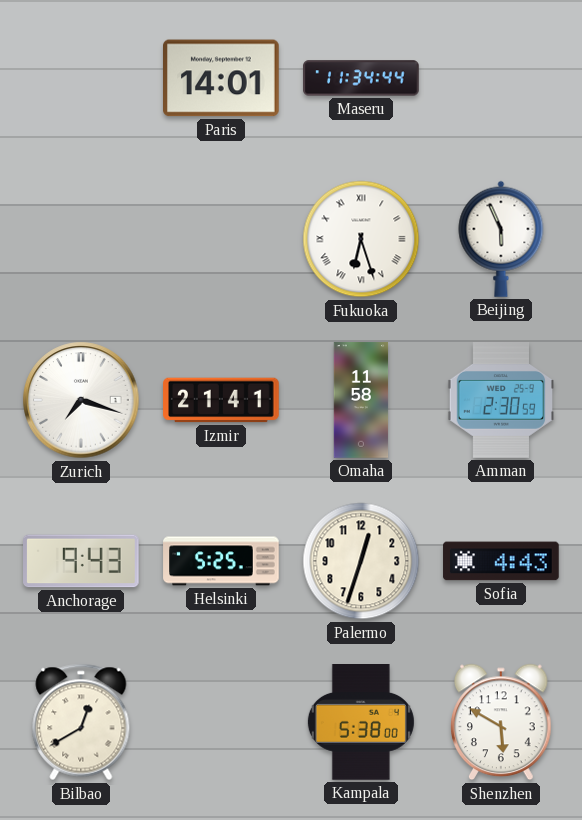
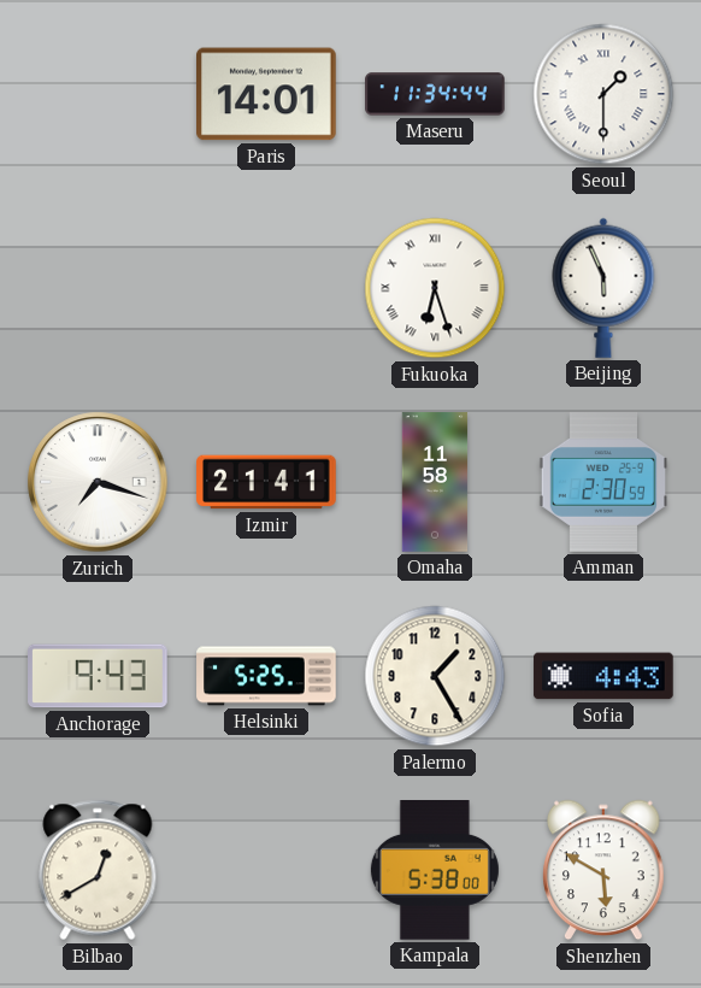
Seoul: none -> 1:30 (603, 94)
Palermo: 12:33 -> 1:25 (435, 676)
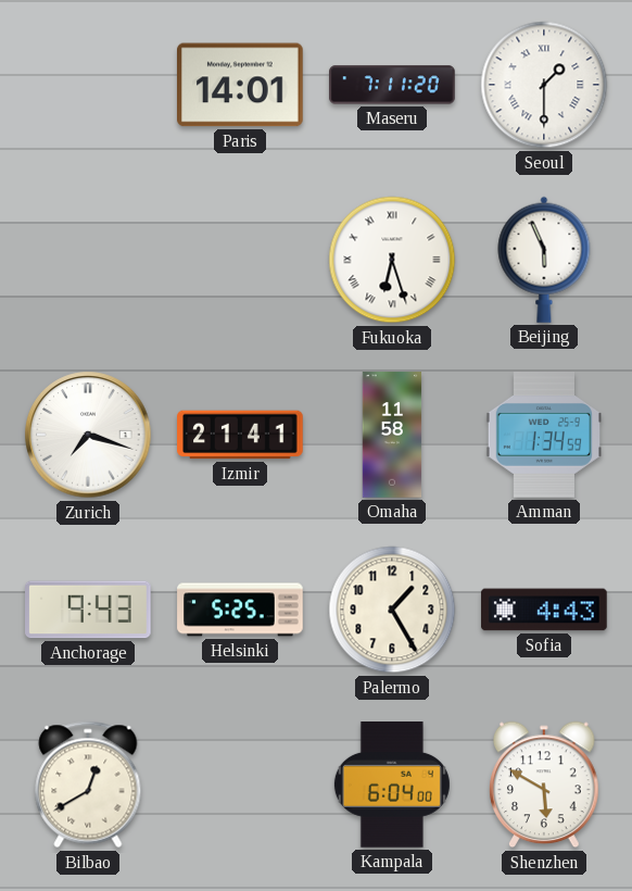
Maseru: 11:34 -> 7:11 (392, 85)
Amman: 2:30 -> 1:34 (543, 435)
Kampala: 5:38 -> 6:04 (392, 786)
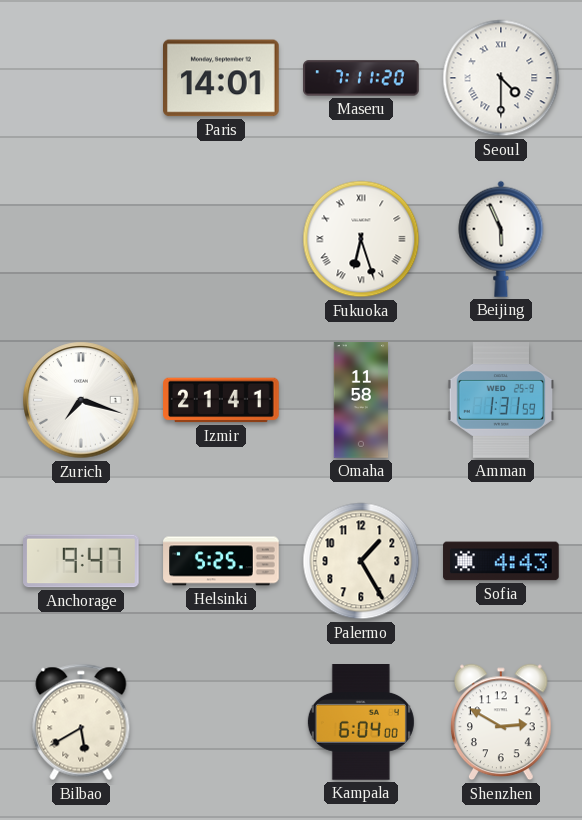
Seoul: 1:30 -> 4:30 (501, 78)
Amman: 1:34 -> 1:31 (500, 400)
Anchorage: 9:43 -> 9:47 (81, 561)
Bilbao: 12:40 -> 5:40 (81, 722)
Shenzhen: 5:50 -> 2:50 (502, 722)
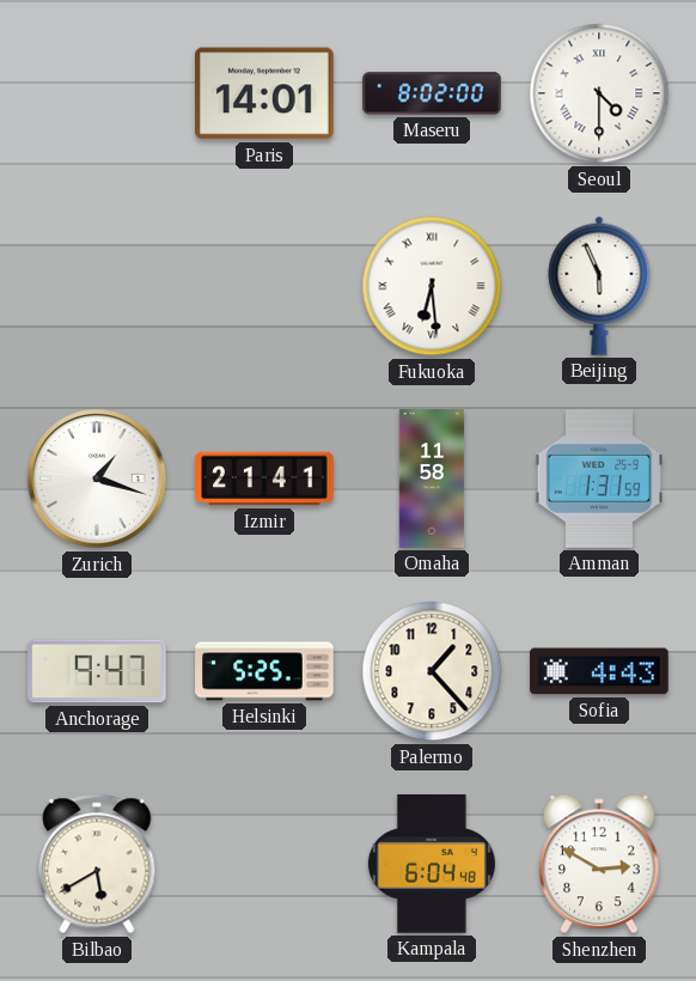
Maseru: 7:11 -> 8:02 (432, 93)
Fukuoka: 6:27 -> 6:29 (432, 286)
Zurich: 7:18 -> 1:18 (97, 479)
Palermo: 1:25 -> 1:23 (432, 671)
Kampala: 6:04:00 -> 6:04:48 (432, 865)
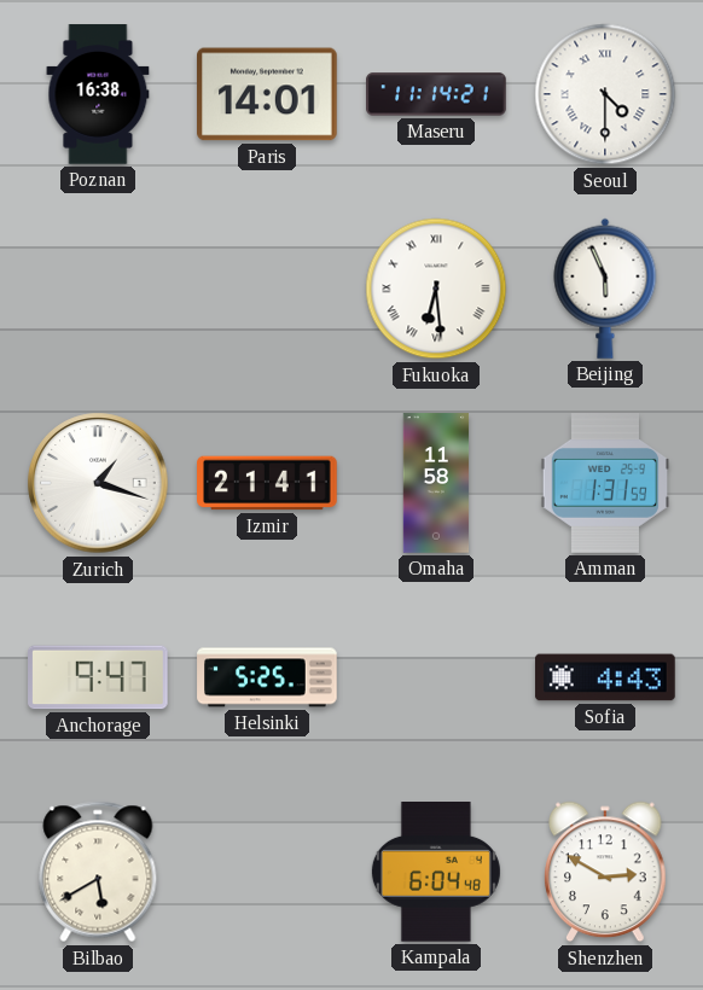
Poznan: none -> 16:38 (98, 94)
Maseru: 8:02 -> 11:14 (436, 94)
Palermo: 1:23 -> none (432, 671)
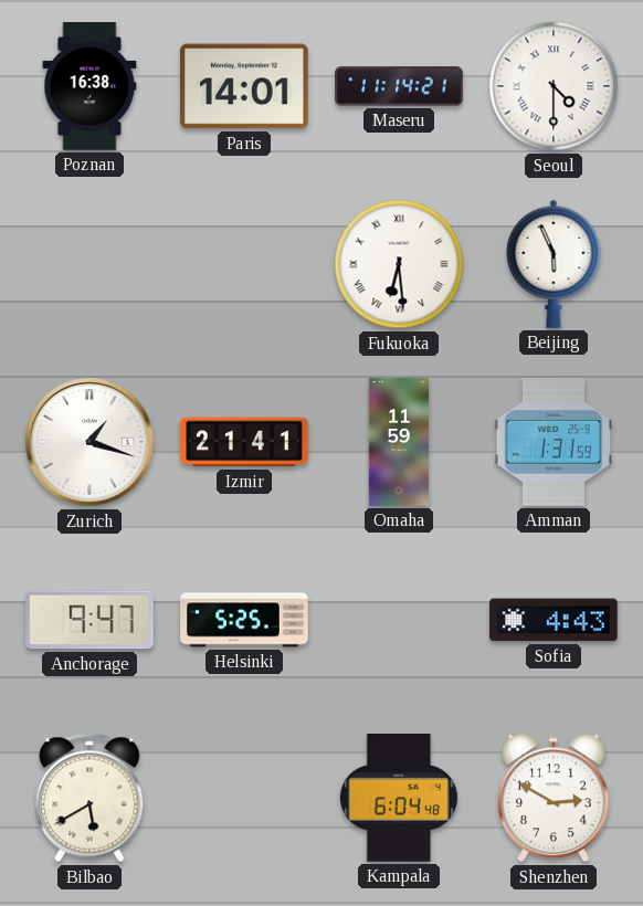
Omaha: 11:58 -> 11:59 (399, 442)
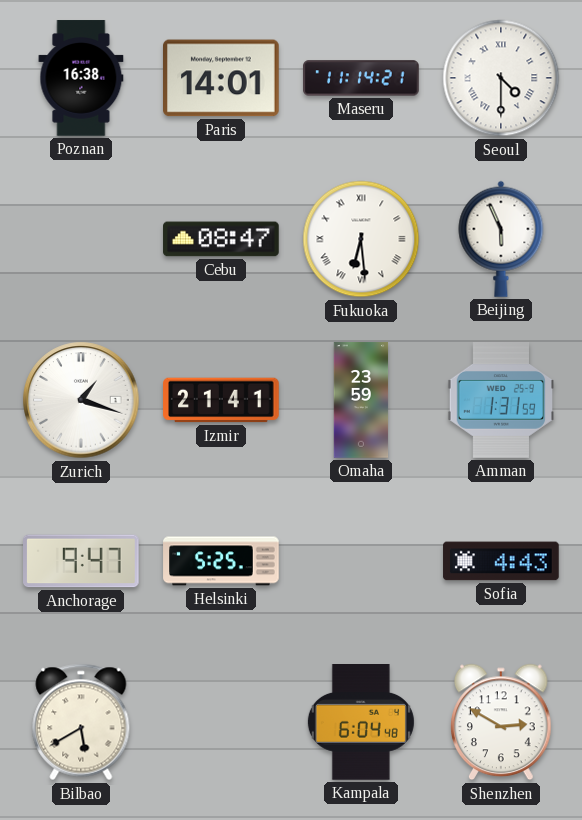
Cebu: none -> 08:47 (221, 239)
Omaha: 11:59 -> 23:59 (361, 400)
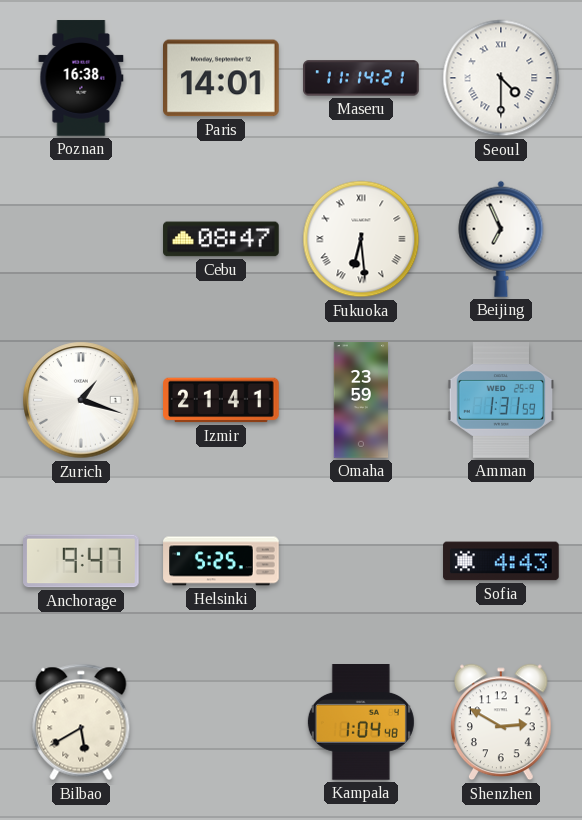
Beijing: 5:56 -> 6:56 (501, 239)
Kampala: 6:04 -> 1:04 (361, 723)
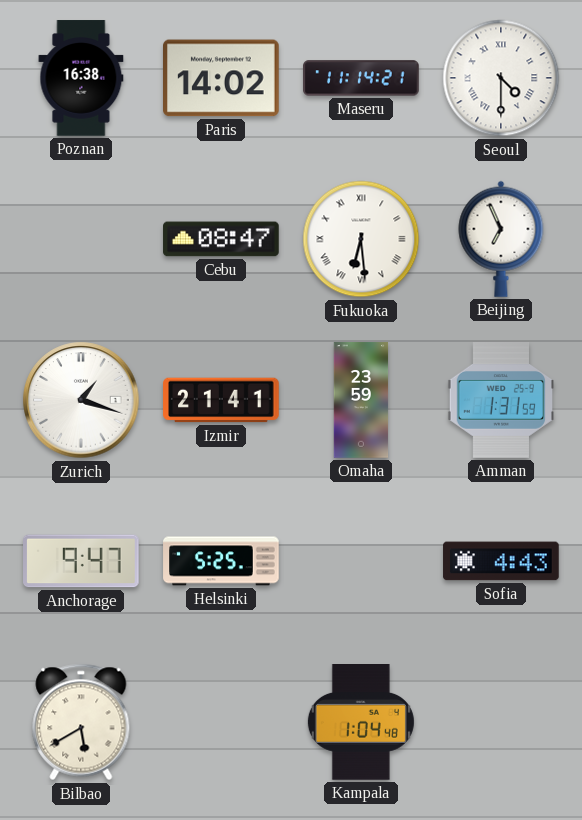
Paris: 14:01 -> 14:02 (222, 78)
Shenzhen: 2:50 -> none (502, 722)
